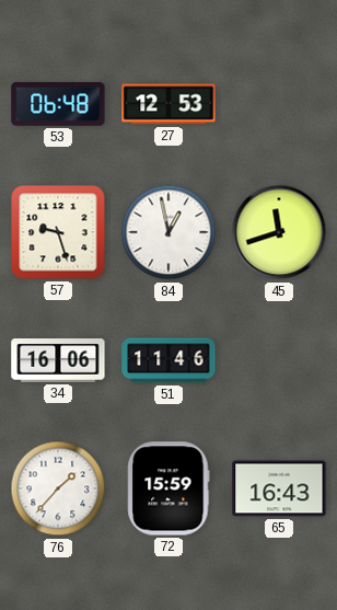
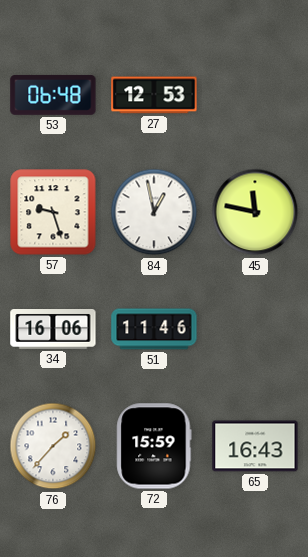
45: 11:42 -> 11:47 (255, 212)
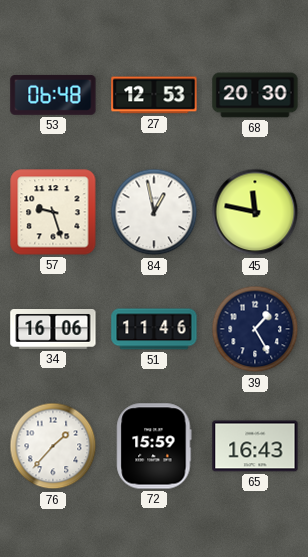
68: none -> 20:30 (255, 95)
39: none -> 1:25 (255, 329)
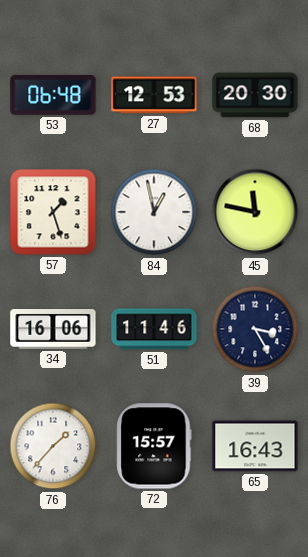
57: 9:27 -> 1:27 (53, 212)
39: 1:25 -> 3:25 (255, 329)
72: 15:59 -> 15:57 (154, 446)
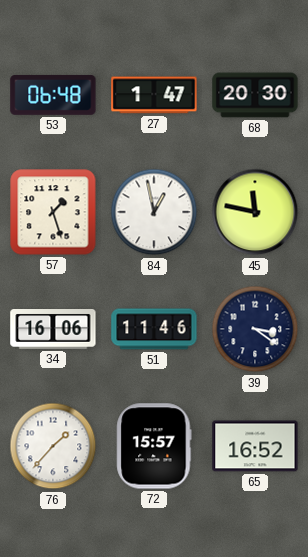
27: 12:53 -> 1:47 (154, 95)
39: 3:25 -> 3:21 (255, 329)
65: 16:43 -> 16:52 (255, 446)
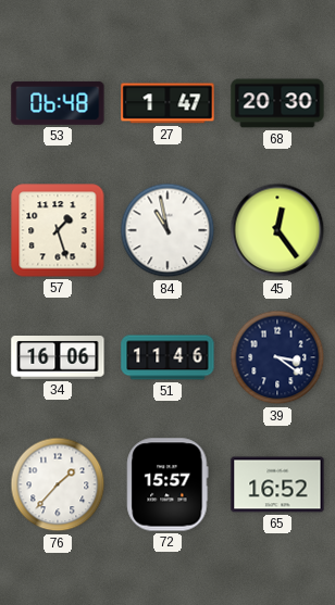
84: 12:58 -> 10:58 (167, 230)
45: 11:47 -> 12:24 (277, 230)
